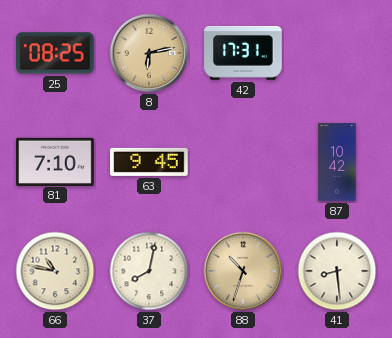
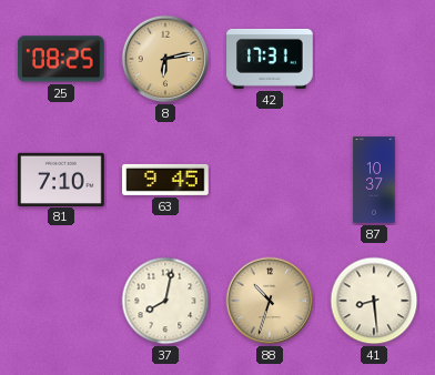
87: 10:42 -> 10:37 (374, 180)
66: 10:47 -> none (55, 271)
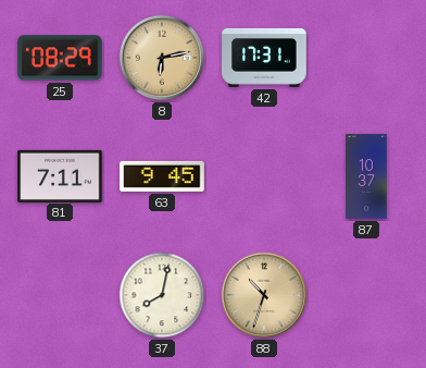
25: 08:25 -> 08:29 (61, 58)
81: 7:10 -> 7:11 (60, 175)
41: 8:29 -> none (374, 301)
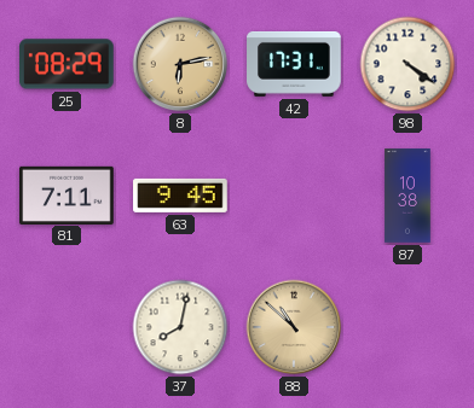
98: none -> 4:21 (407, 64)
87: 10:37 -> 10:38 (407, 196)
88: 10:33 -> 10:52 (294, 327)
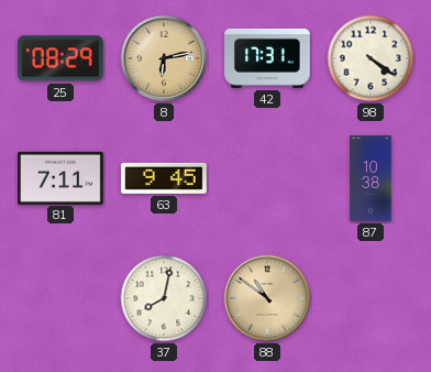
88: 10:52 -> 10:51 (267, 298)
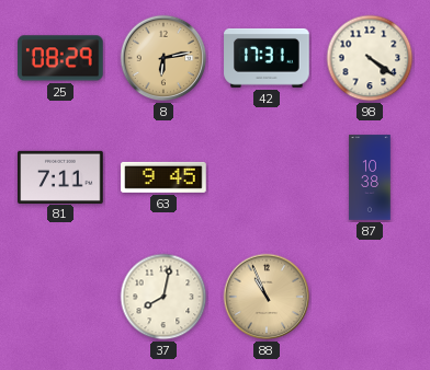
88: 10:51 -> 10:56 (267, 297)
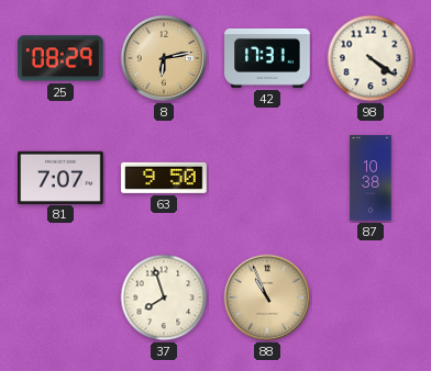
81: 7:11 -> 7:07 (60, 177)
63: 9:45 -> 9:50 (164, 178)
37: 8:02 -> 7:57 (164, 297)
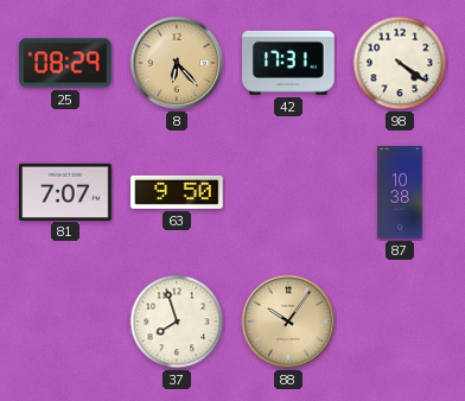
8: 6:13 -> 6:23 (177, 63)
88: 10:56 -> 10:06 (288, 322)
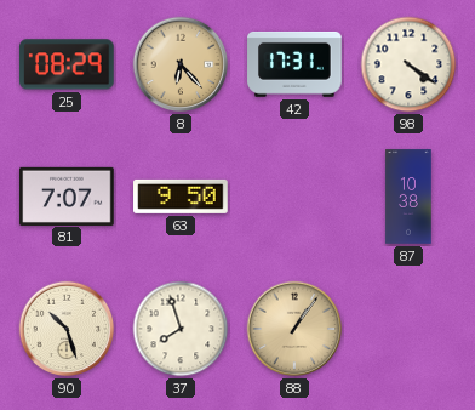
90: none -> 10:27 (67, 329)
88: 10:06 -> 1:06 (294, 329)
